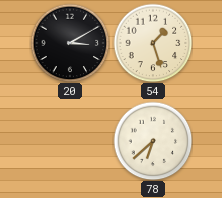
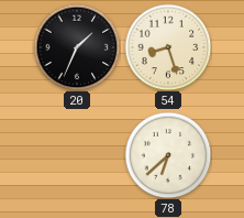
20: 3:10 -> 1:34 (77, 47)
54: 1:27 -> 8:27 (168, 47)
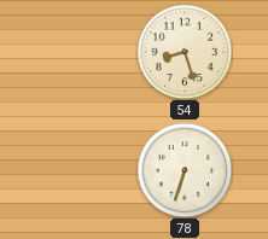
20: 1:34 -> none (77, 47)
78: 6:38 -> 6:33 (185, 170)
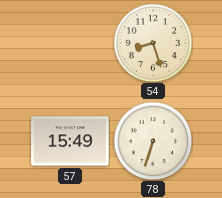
57: none -> 15:49 (70, 141)
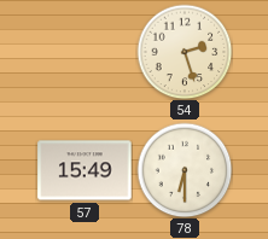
54: 8:27 -> 2:27 (185, 52)
78: 6:33 -> 6:30 (185, 170)
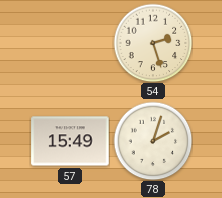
78: 6:30 -> 2:03 (153, 141)
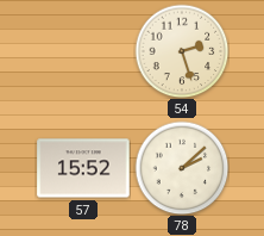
57: 15:49 -> 15:52 (83, 168)
78: 2:03 -> 2:08 (182, 168)
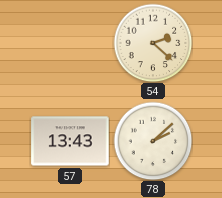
54: 2:27 -> 2:22 (153, 43)
57: 15:52 -> 13:43 (70, 141)
